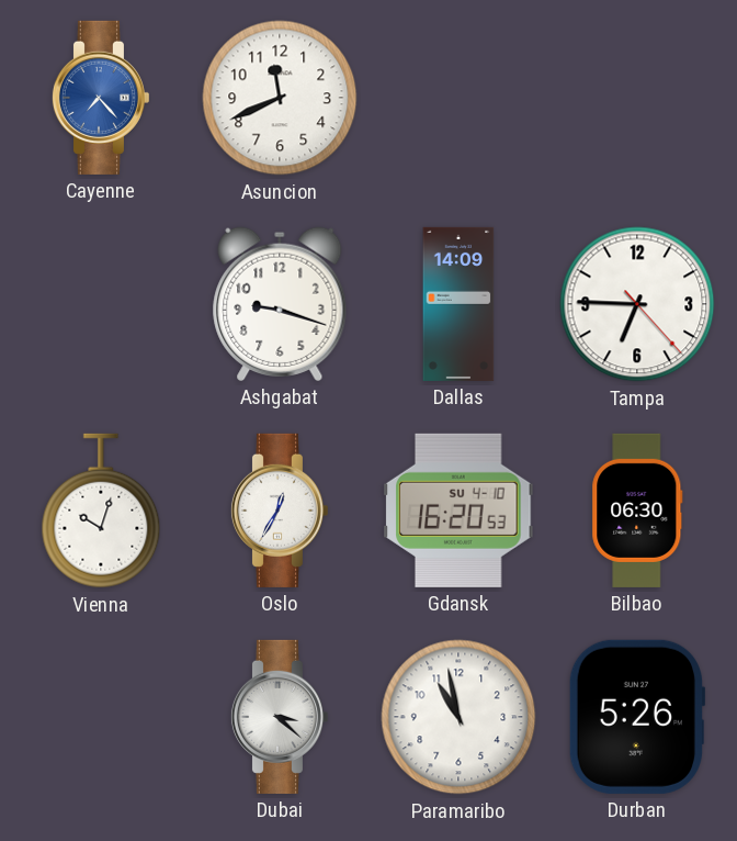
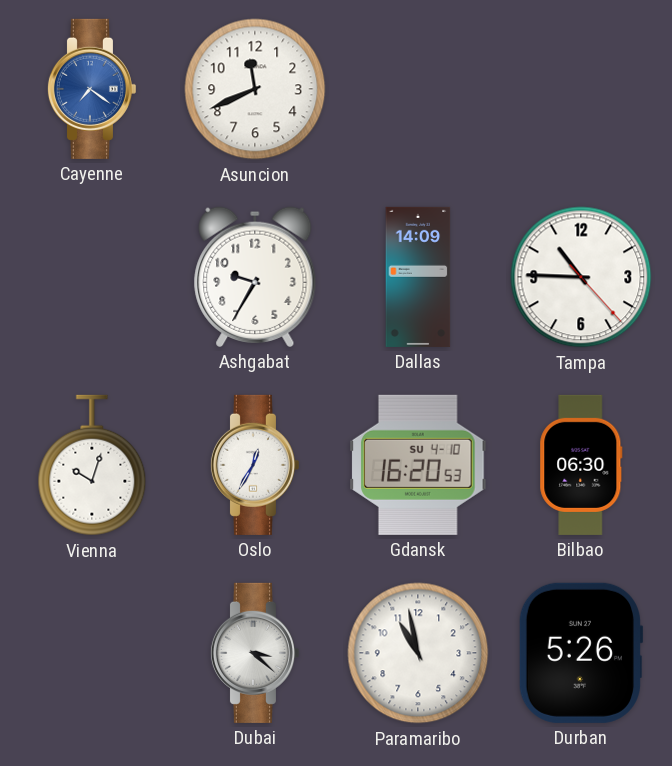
Cayenne: 7:23 -> 7:21 (91, 89)
Ashgabat: 9:18 -> 9:35 (255, 277)
Tampa: 6:45 -> 10:45 (581, 277)
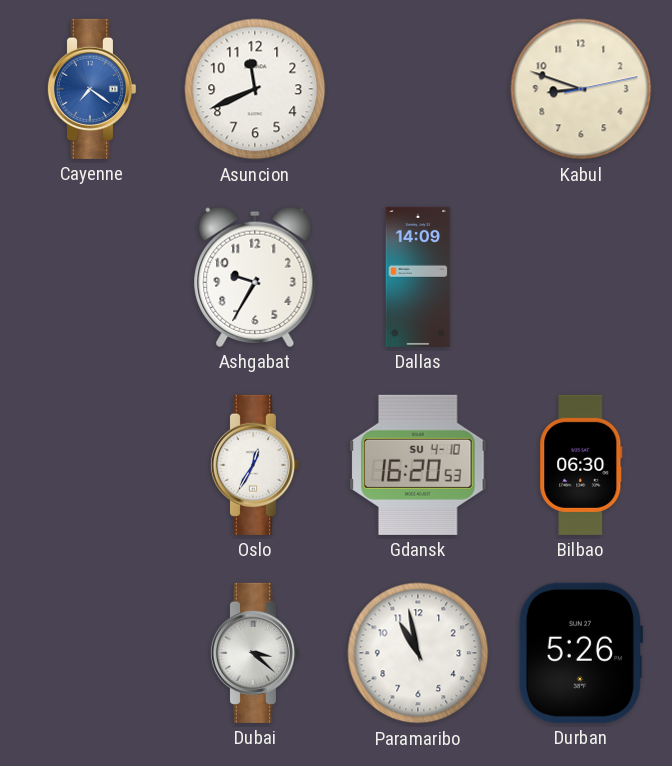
Kabul: none -> 8:48 (581, 89)
Tampa: 10:45 -> none (581, 277)
Vienna: 10:03 -> none (92, 465)
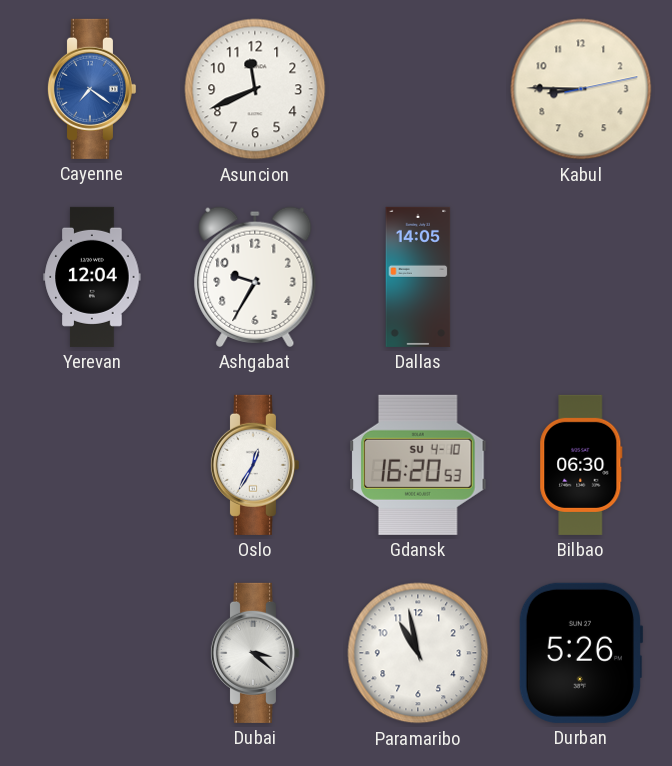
Kabul: 8:48 -> 8:45 (581, 89)
Yerevan: none -> 12:04 (92, 277)
Dallas: 14:09 -> 14:05 (418, 277)
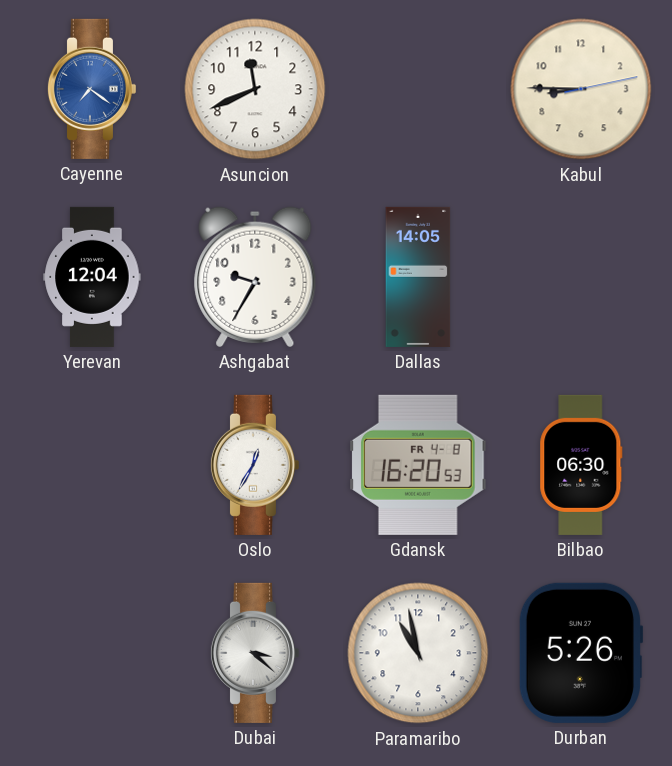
Gdansk date: SU 4-10 -> FR 4-8 (418, 465)
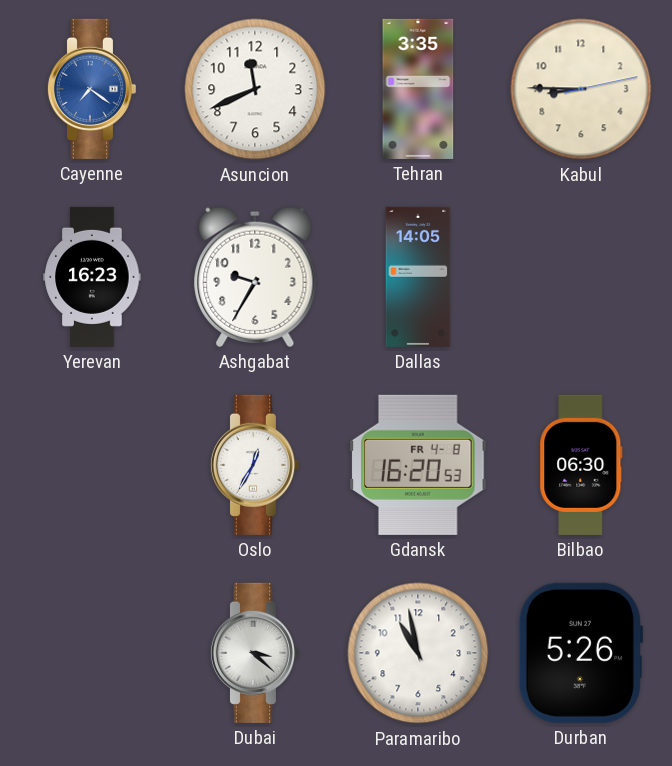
Tehran: none -> 3:35 (418, 89)
Yerevan: 12:04 -> 16:23 (92, 277)
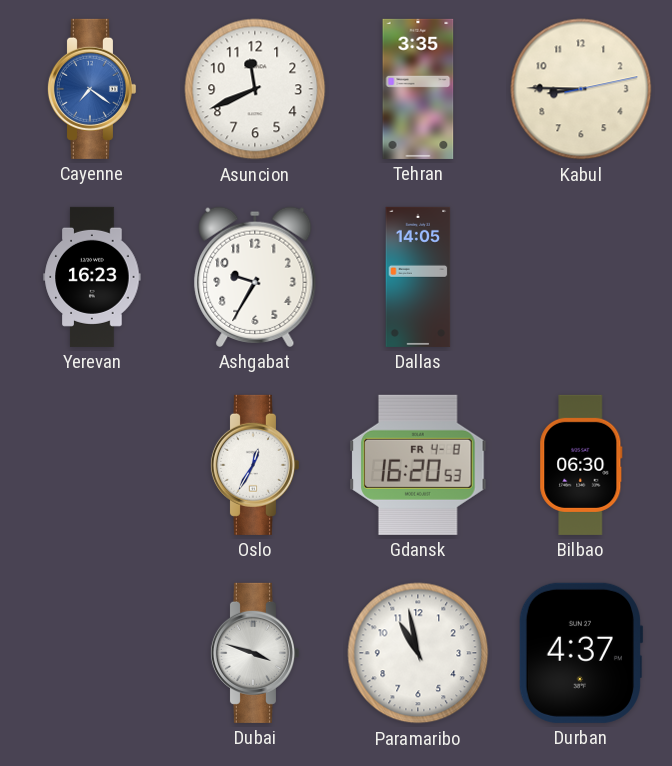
Dubai: 3:22 -> 3:48 (254, 653)
Durban: 5:26 -> 4:37 (581, 653)
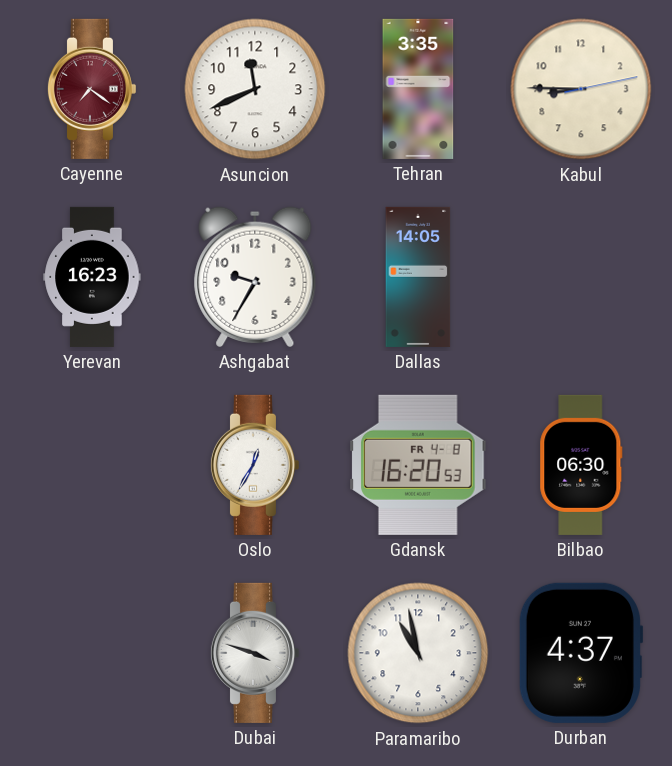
Cayenne dial: blue -> burgundy (91, 89)
